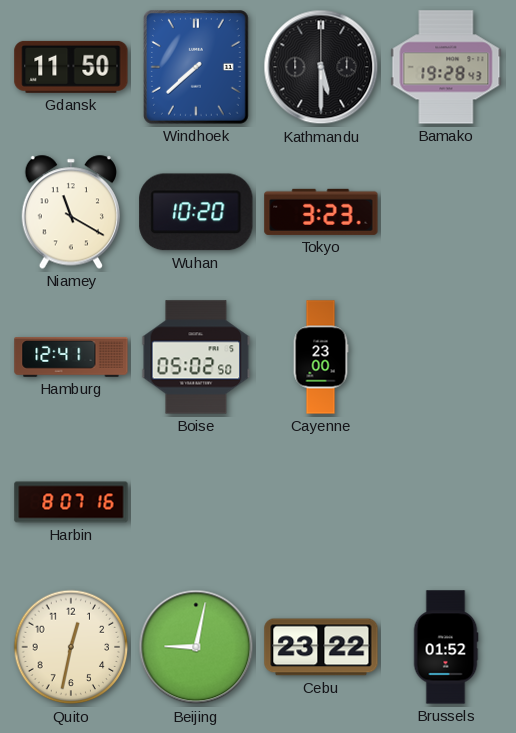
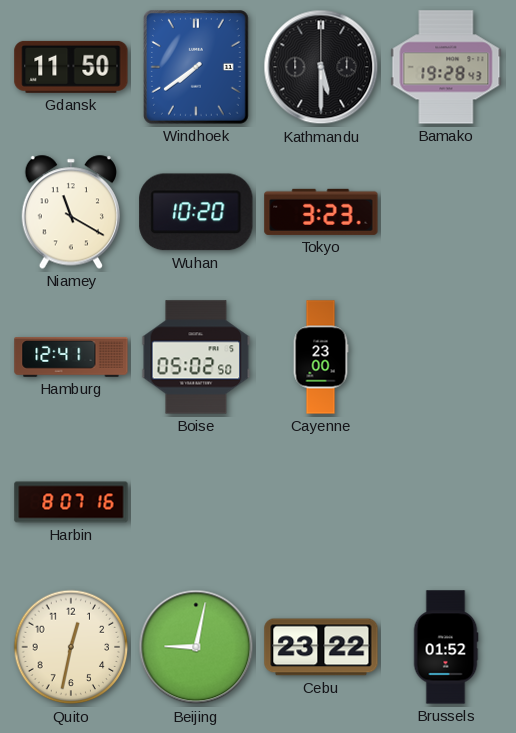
Windhoek: 7:38 -> 7:39 (197, 68)
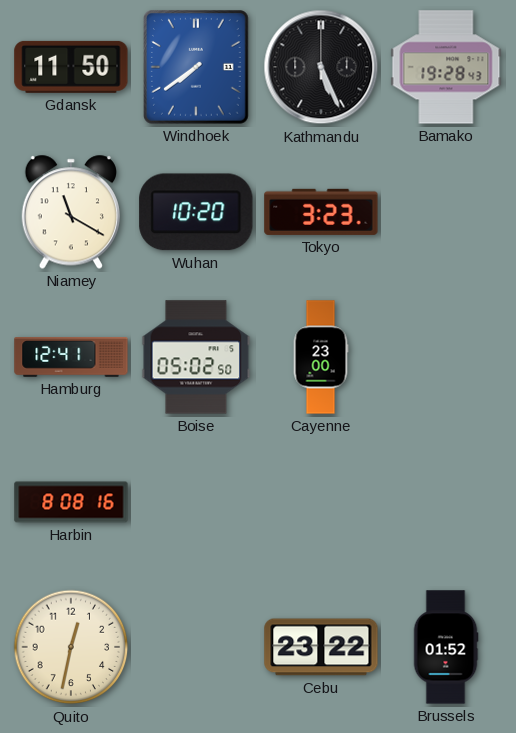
Kathmandu: 5:30 -> 5:26 (321, 67)
Harbin: 8:07 -> 8:08 (71, 502)
Beijing: 9:02 -> none (196, 647)
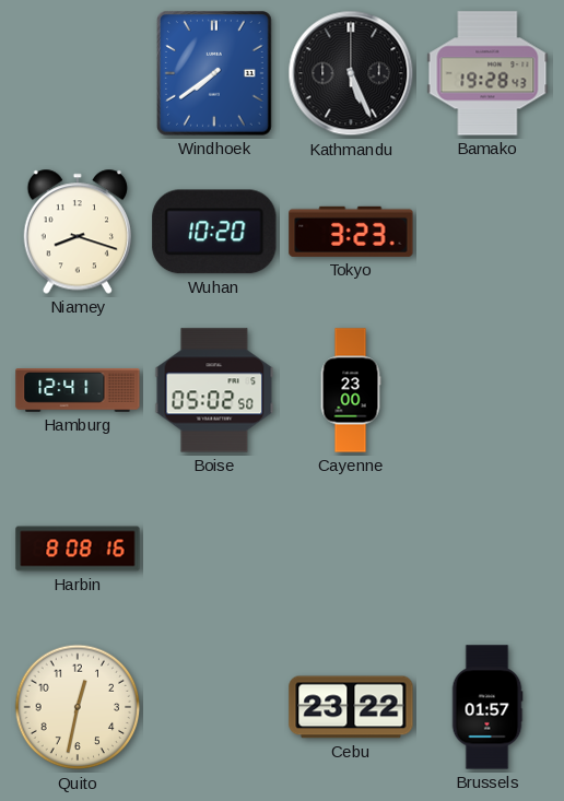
Gdansk: 11:50 -> none (71, 67)
Niamey: 11:20 -> 8:18 (77, 232)
Brussels: 01:52 -> 01:57 (487, 707)
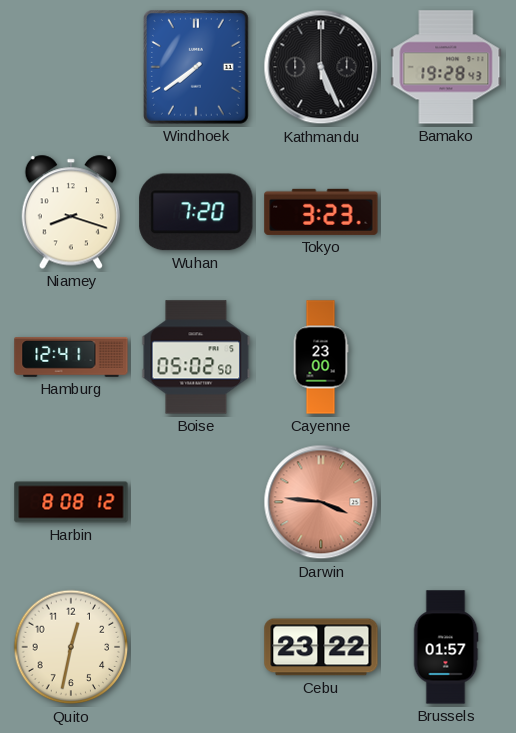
Wuhan: 10:20 -> 7:20 (196, 212)
Harbin: 8:08:16 -> 8:08:12 (71, 502)
Darwin: none -> 3:46 (321, 502)
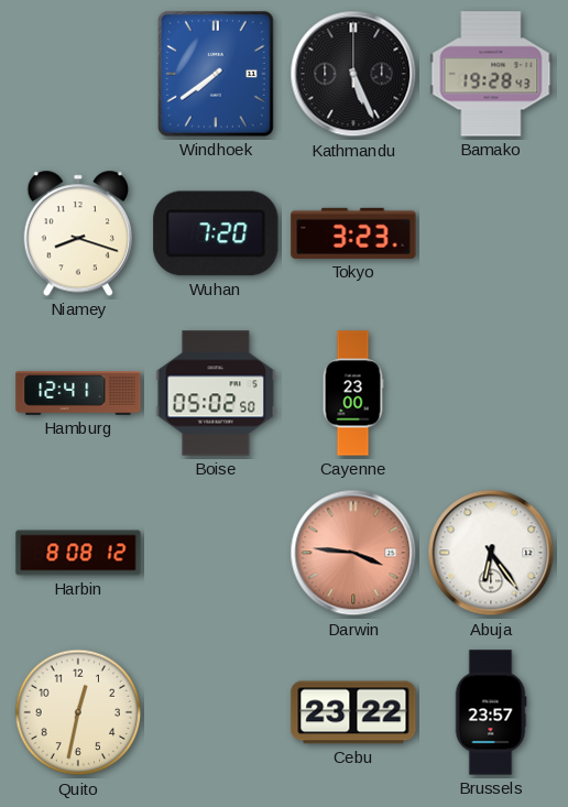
Abuja: none -> 6:24 (491, 553)
Brussels: 01:57 -> 23:57 (491, 712)
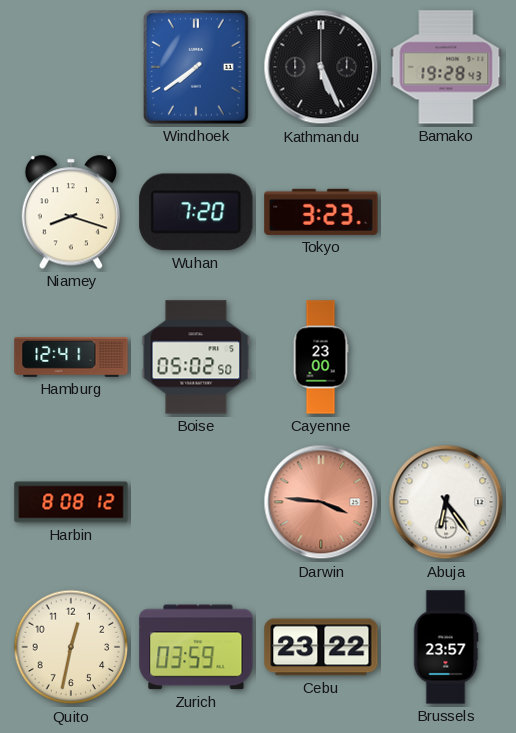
Zurich: none -> 03:59 (196, 647)
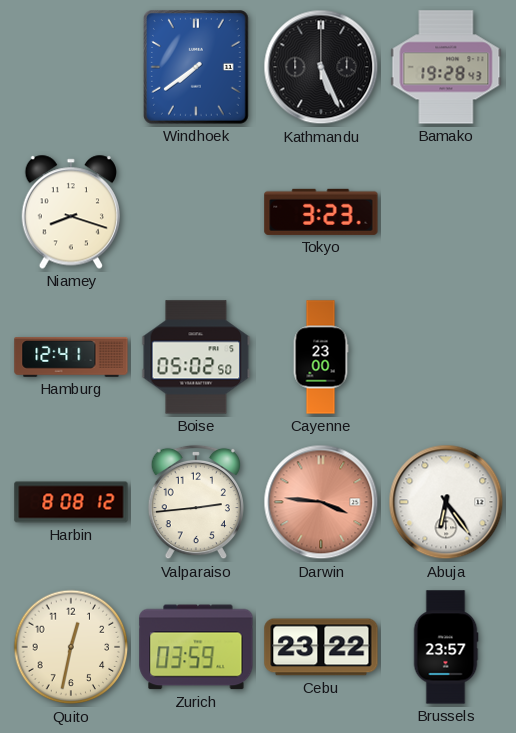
Wuhan: 7:20 -> none (196, 212)
Valparaiso: none -> 2:44 (196, 502)
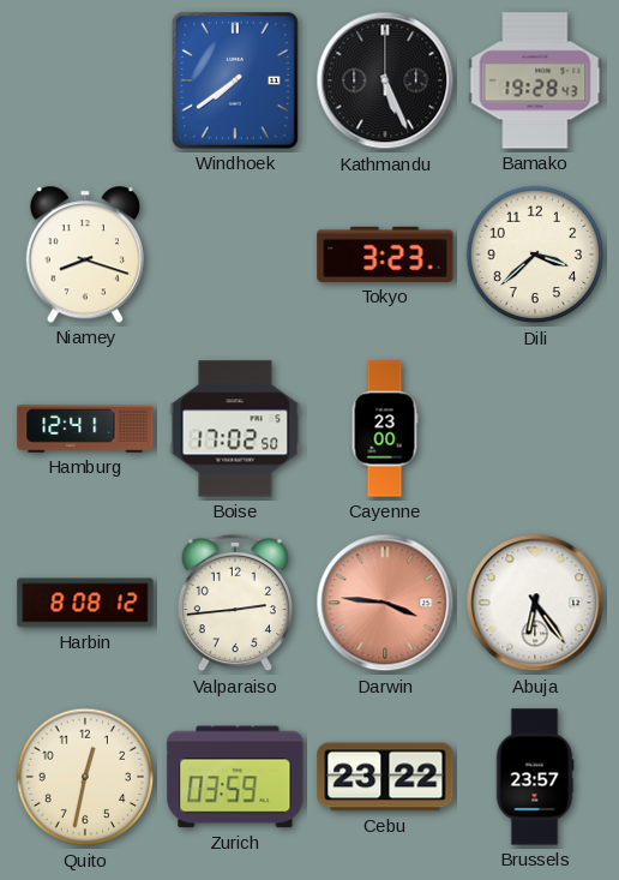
Dili: none -> 3:38 (535, 255)
Boise: 05:02 -> 17:02 (235, 429)
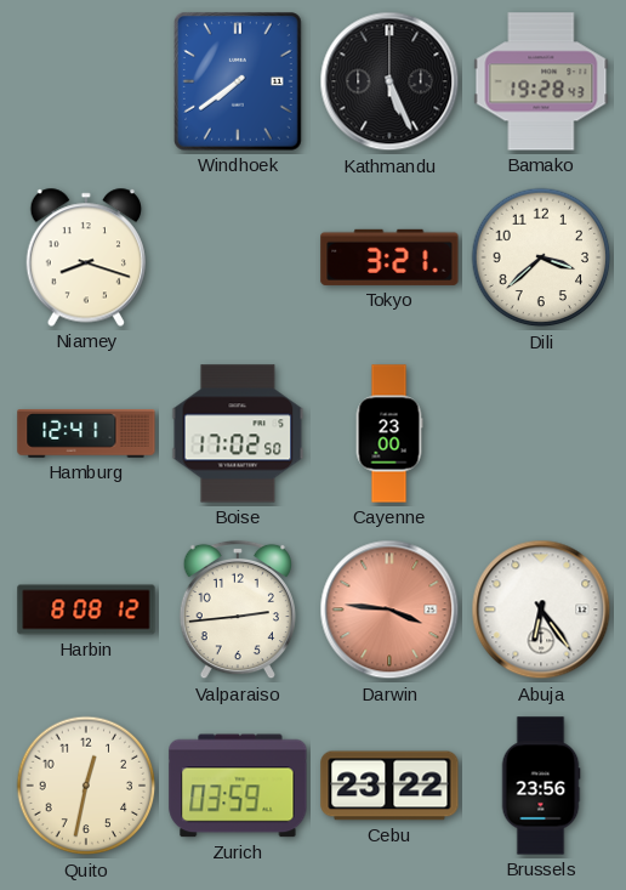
Tokyo: 3:23 -> 3:21 (389, 257)
Brussels: 23:57 -> 23:56 (541, 786)
